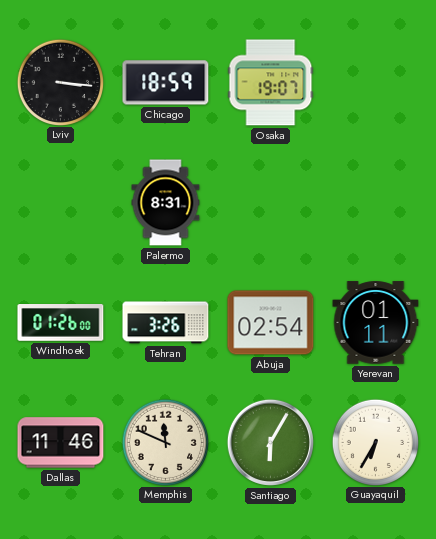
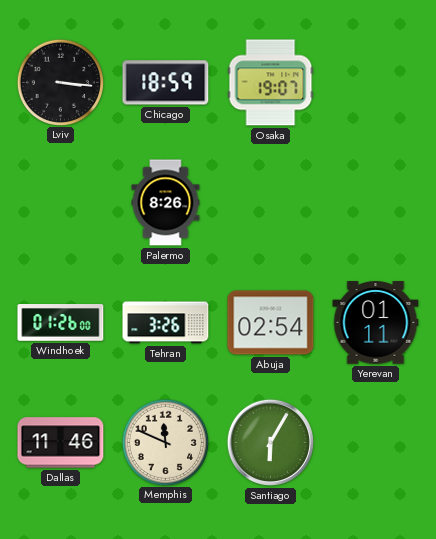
Palermo: 8:31 -> 8:26 (166, 203)
Guayaquil: 6:35 -> none (375, 442)
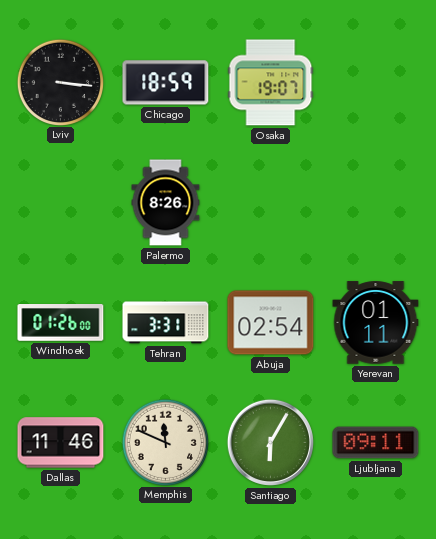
Tehran: 3:26 -> 3:31 (166, 323)
Ljubljana: none -> 09:11 (376, 443)
